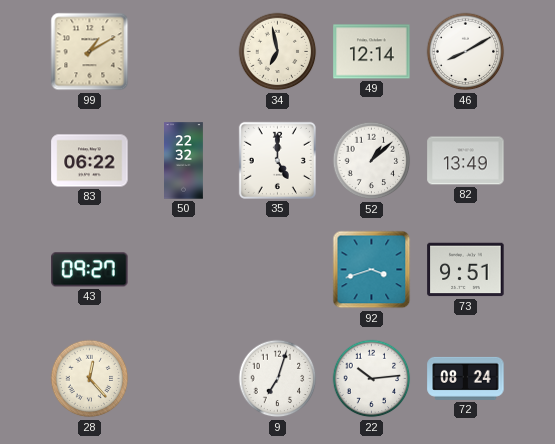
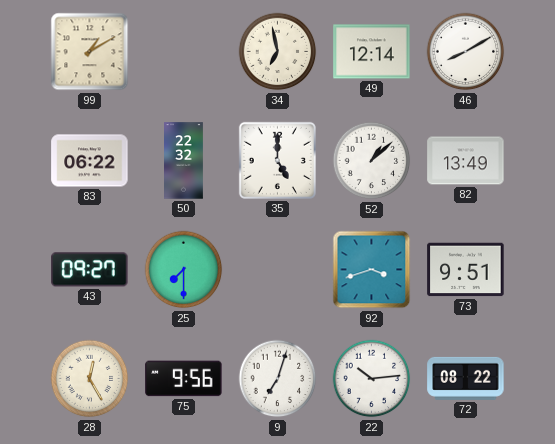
25: none -> 7:30 (184, 270)
28: 12:23 -> 12:25 (90, 379)
75: none -> 9:56 (184, 379)
72: 08:24 -> 08:22 (466, 378)
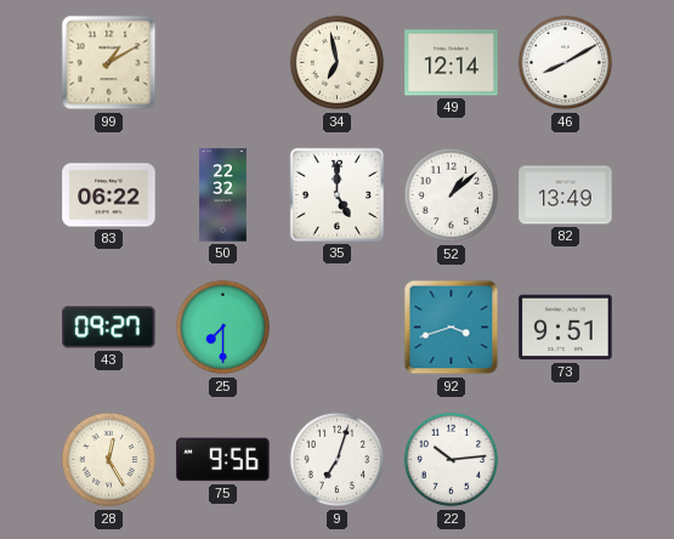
72: 08:22 -> none (466, 378)
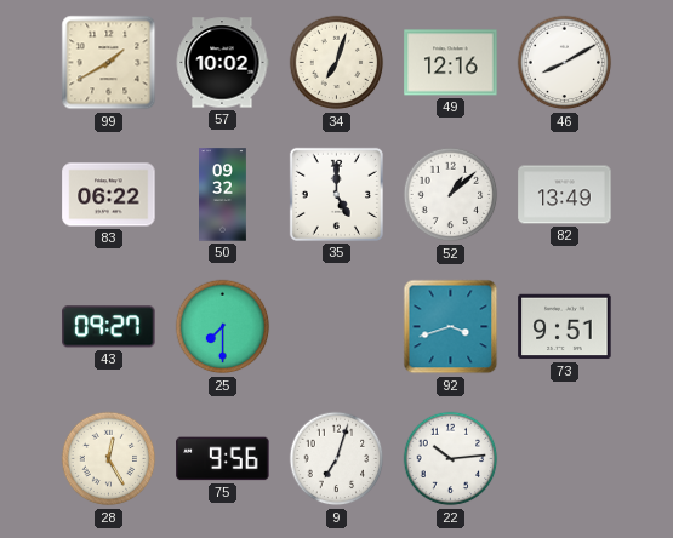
99: 1:10 -> 1:40 (109, 63)
57: none -> 10:02 (222, 63)
34: 6:58 -> 7:03 (337, 63)
49: 12:14 -> 12:16 (451, 63)
50: 22:32 -> 09:32 (223, 195)
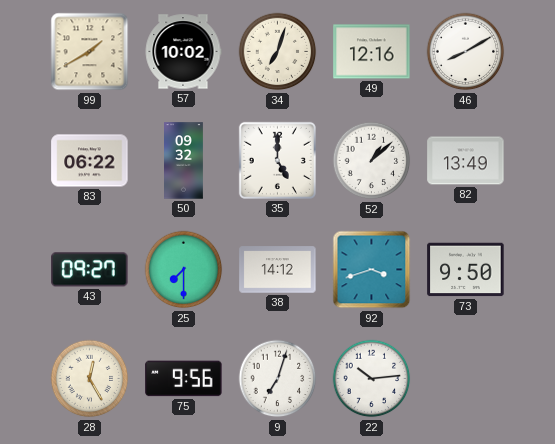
38: none -> 14:12 (278, 270)
73: 9:51 -> 9:50 (466, 270)
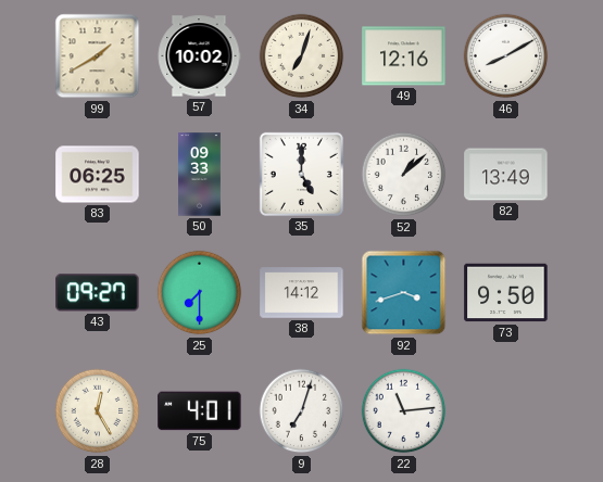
83: 06:22 -> 06:25 (98, 175)
50: 09:32 -> 09:33 (200, 175)
75: 9:56 -> 4:01 (200, 411)
22: 10:14 -> 11:14 (404, 411)
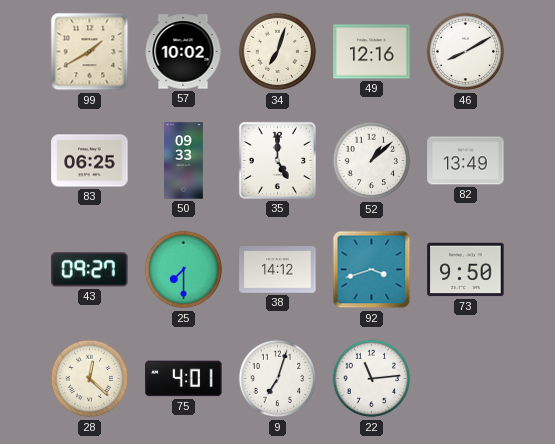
28: 12:25 -> 12:22 (90, 379)
